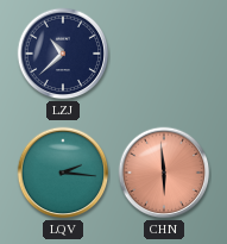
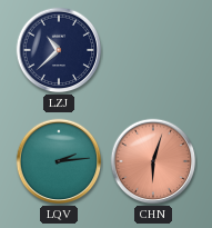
LQV: 2:16 -> 2:14 (59, 161)
CHN: 5:59 -> 6:03 (153, 161)
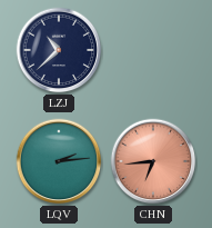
CHN: 6:03 -> 6:44 (153, 161)
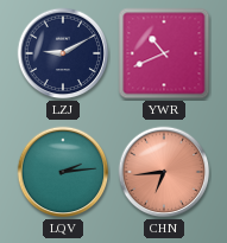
LZJ: 10:38 -> 9:10 (63, 53)
YWR: none -> 10:41 (164, 53)
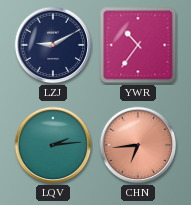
YWR: 10:41 -> 10:36 (138, 45)
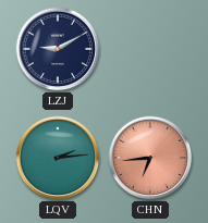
YWR: 10:36 -> none (138, 45)
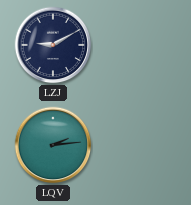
CHN: 6:44 -> none (150, 158)
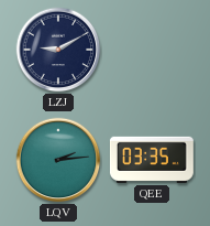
QEE: none -> 03:35 (152, 160)
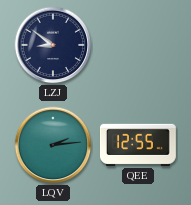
LZJ: 9:10 -> 8:51 (53, 45)
QEE: 03:35 -> 12:55 (138, 145)
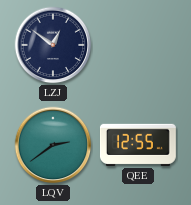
LZJ: 8:51 -> 12:51 (53, 45)
LQV: 2:14 -> 2:39 (53, 145)
